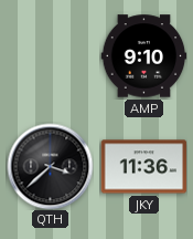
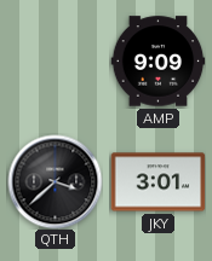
AMP: 9:10 -> 9:09 (157, 62)
JKY: 11:36 -> 3:01 (157, 182)
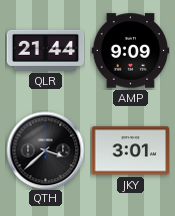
QLR: none -> 21:44 (45, 50)
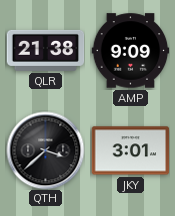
QLR: 21:44 -> 21:38 (45, 50)
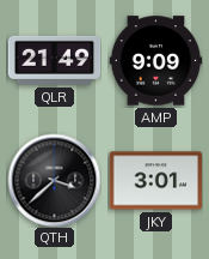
QLR: 21:38 -> 21:49 (54, 60)
